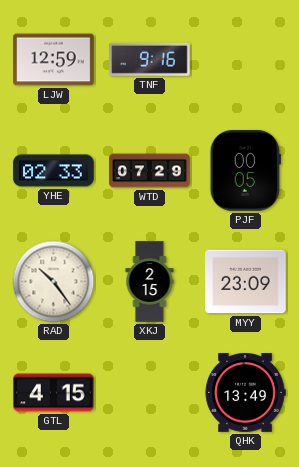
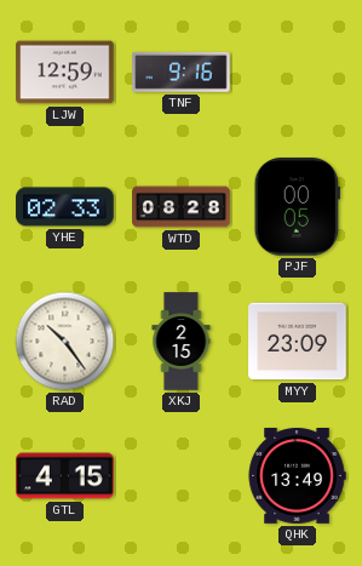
WTD: 07:29 -> 08:28 (182, 207)
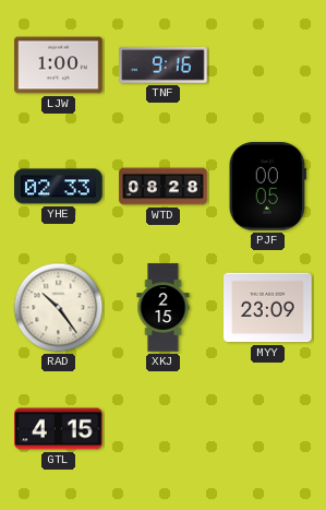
LJW: 12:59 -> 1:00 (59, 66)
QHK: 13:49 -> none (297, 476)
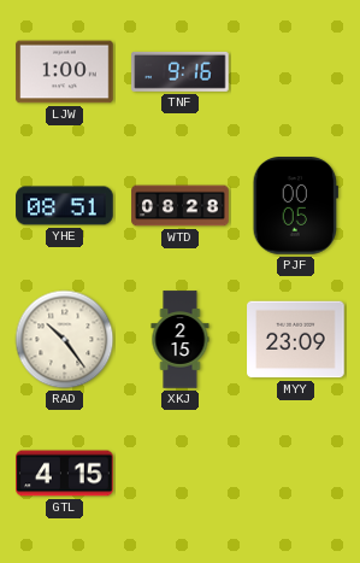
YHE: 02:33 -> 08:51 (65, 206)
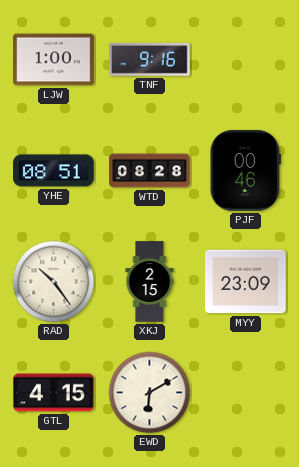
PJF: 00:05 -> 00:46 (245, 171)
EWD: none -> 6:10 (150, 393)
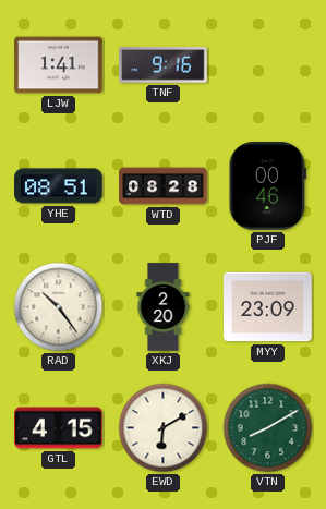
LJW: 1:00 -> 1:41 (59, 65)
XKJ: 2:15 -> 2:20 (164, 307)
VTN: none -> 8:10 (268, 428)
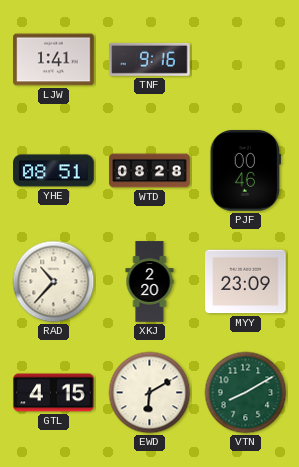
RAD: 10:24 -> 10:37 (54, 282)
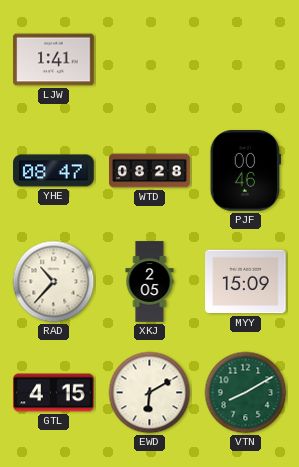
TNF: 9:16 -> none (150, 59)
YHE: 08:51 -> 08:47 (54, 171)
XKJ: 2:20 -> 2:05 (150, 282)
MYY: 23:09 -> 15:09 (246, 282)
